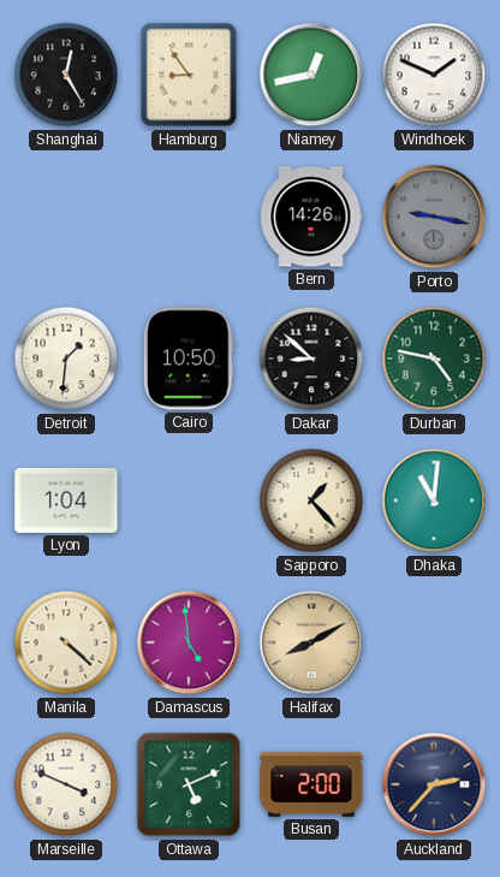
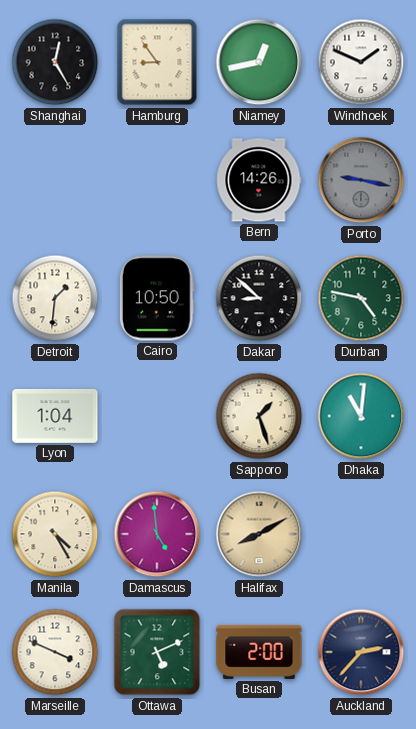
Sapporo: 1:23 -> 1:27 (259, 416)
Manila: 4:22 -> 4:25 (55, 534)
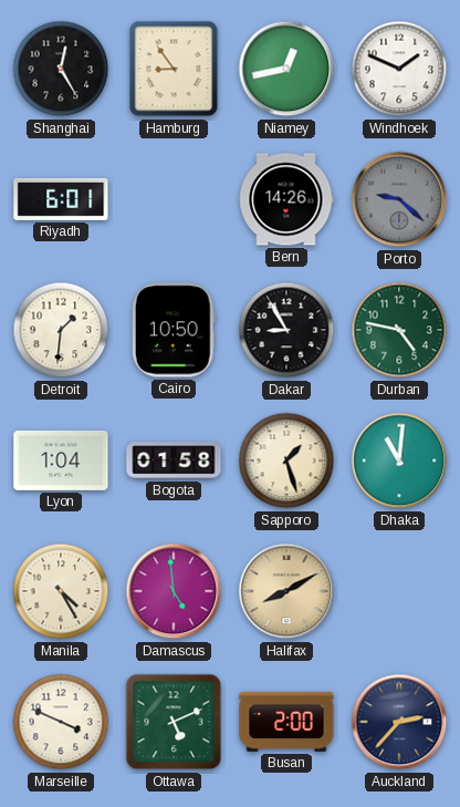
Riyadh: none -> 6:01 (61, 199)
Porto: 9:17 -> 9:22 (399, 199)
Dakar: 8:52 -> 8:55 (286, 330)
Bogota: none -> 01:58 (174, 461)
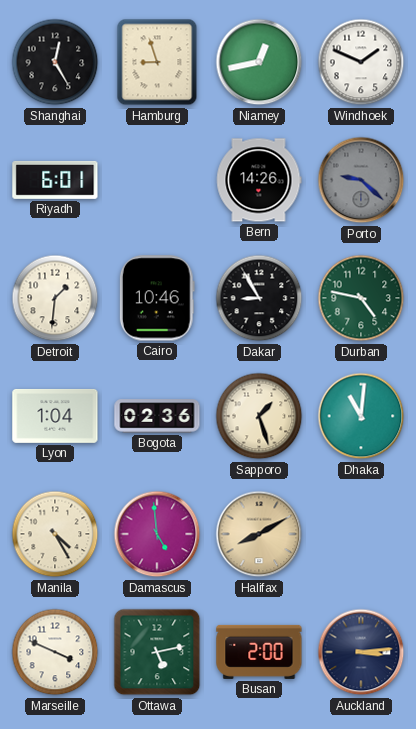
Hamburg: 8:54 -> 8:57 (157, 62)
Cairo: 10:50 -> 10:46 (157, 298)
Bogota: 01:58 -> 02:36 (157, 416)
Ottawa: 5:11 -> 5:13 (157, 652)
Auckland: 2:37 -> 3:14 (361, 652)
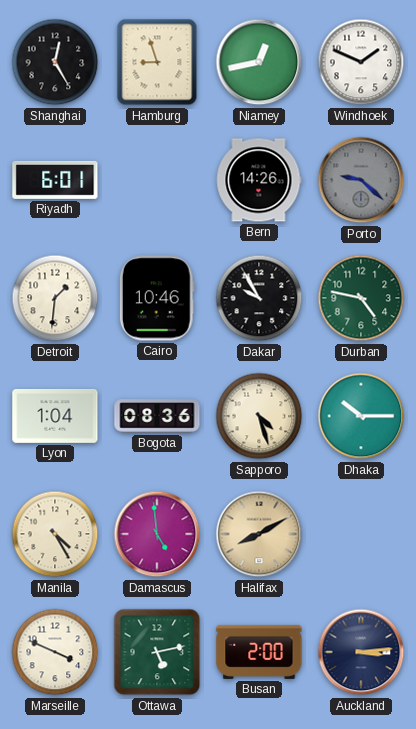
Dakar: 8:55 -> 9:55 (259, 298)
Bogota: 02:36 -> 08:36 (157, 416)
Sapporo: 1:27 -> 4:27 (259, 416)
Dhaka: 11:01 -> 10:15 (361, 416)
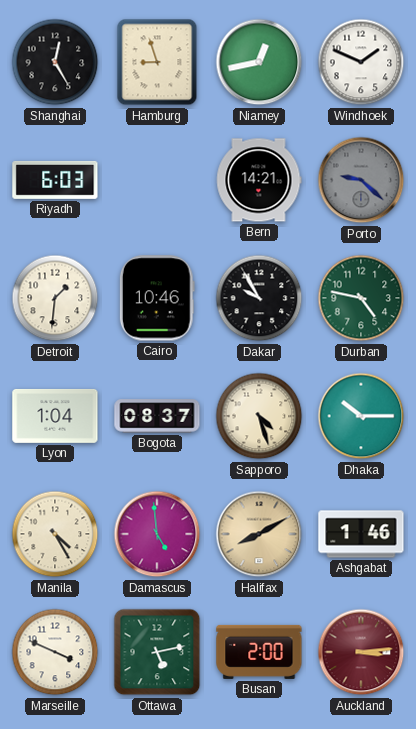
Riyadh: 6:01 -> 6:03 (55, 180)
Bern: 14:26 -> 14:21 (259, 180)
Bogota: 08:36 -> 08:37 (157, 416)
Ashgabat: none -> 1:46 (361, 534)
Auckland dial: navy -> burgundy (361, 652)
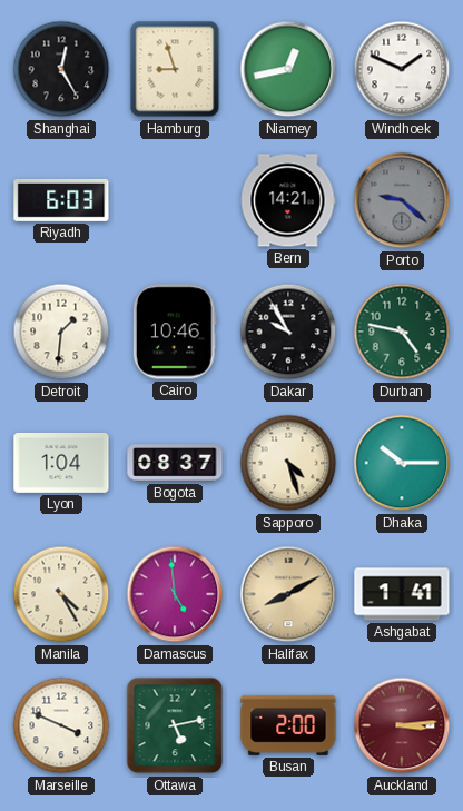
Ashgabat: 1:46 -> 1:41 (402, 594)
